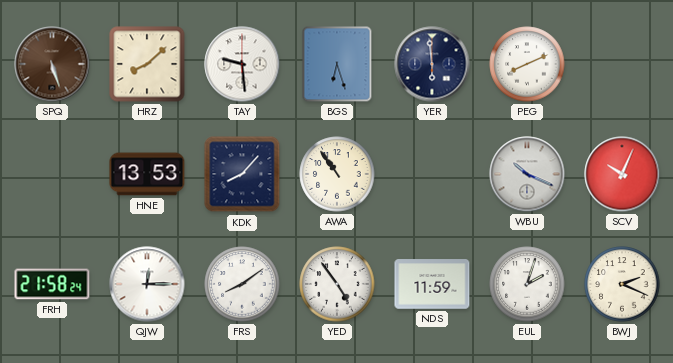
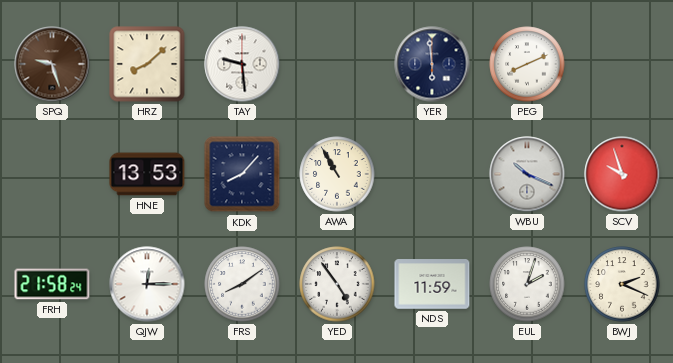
SPQ: 5:27 -> 9:27 (52, 64)
BGS: 6:27 -> none (337, 64)
AWA: 10:54 -> 10:55 (337, 174)
SCV: 10:04 -> 9:57 (622, 174)
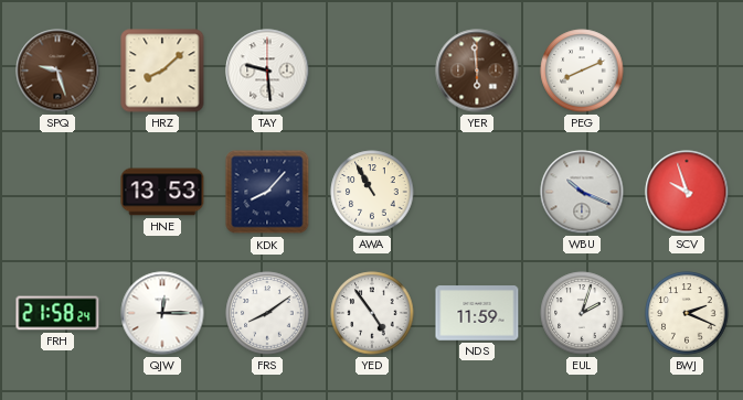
YER dial: navy -> brown (477, 71)
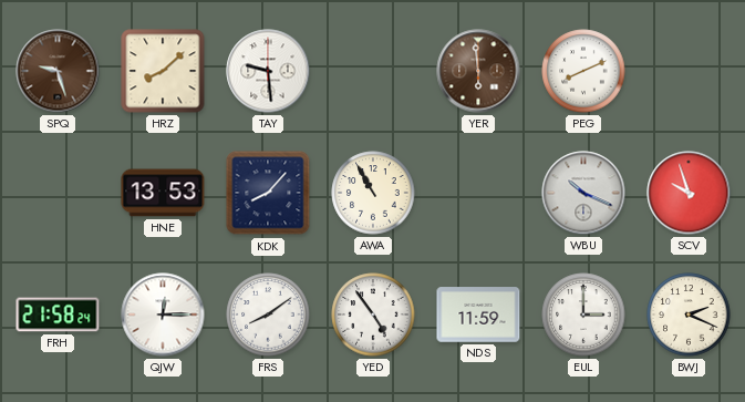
EUL: 2:03 -> 3:00 (583, 315)
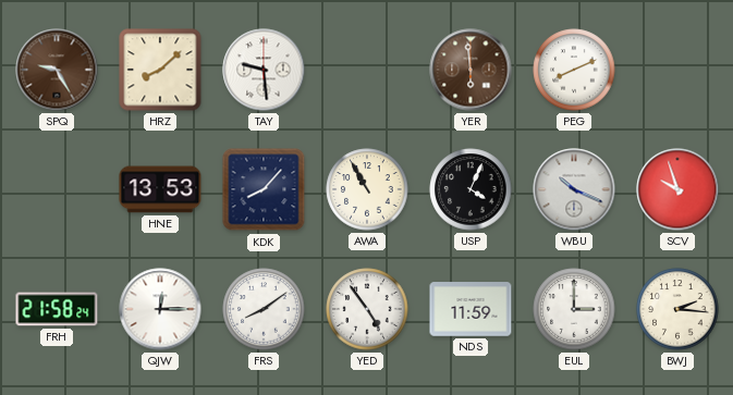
SPQ: 9:27 -> 9:25 (57, 70)
USP: none -> 4:04 (471, 189)
BWJ: 2:19 -> 2:16 (677, 309)
